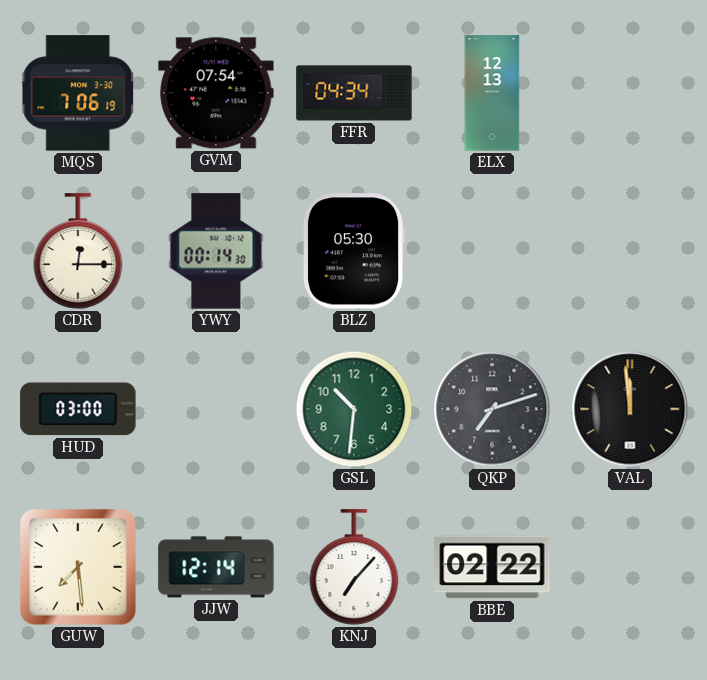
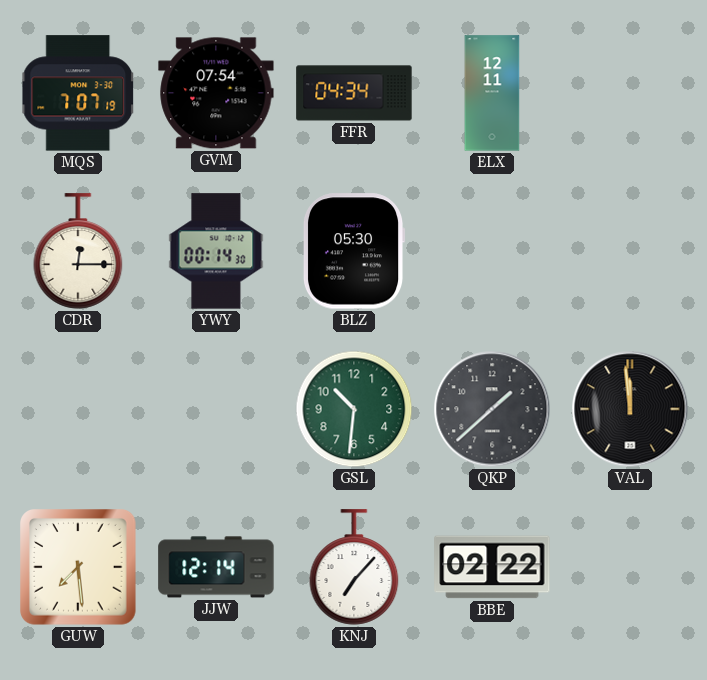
MQS: 7:06 -> 7:07 (78, 93)
ELX: 12:13 -> 12:11 (492, 93)
HUD: 03:00 -> none (78, 409)
QKP: 7:12 -> 1:38 (492, 409)
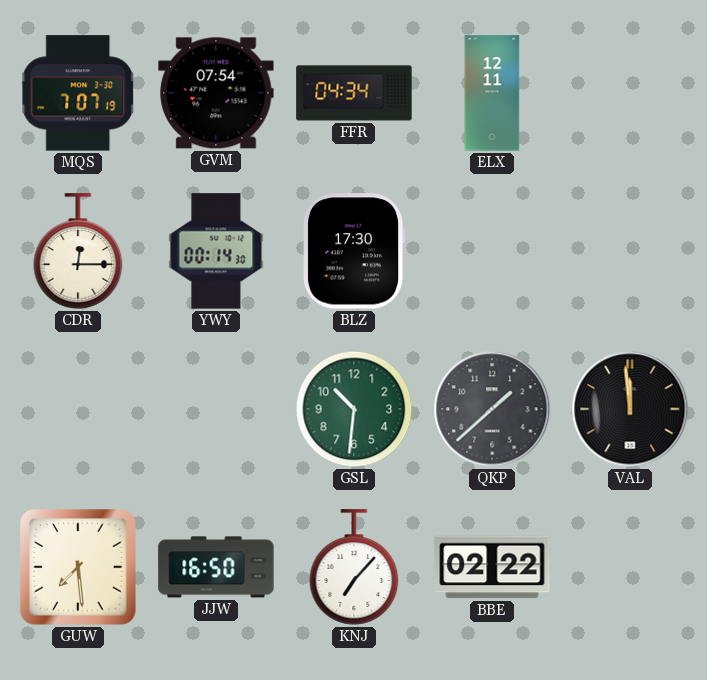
BLZ: 05:30 -> 17:30 (354, 251)
JJW: 12:14 -> 16:50 (216, 567)
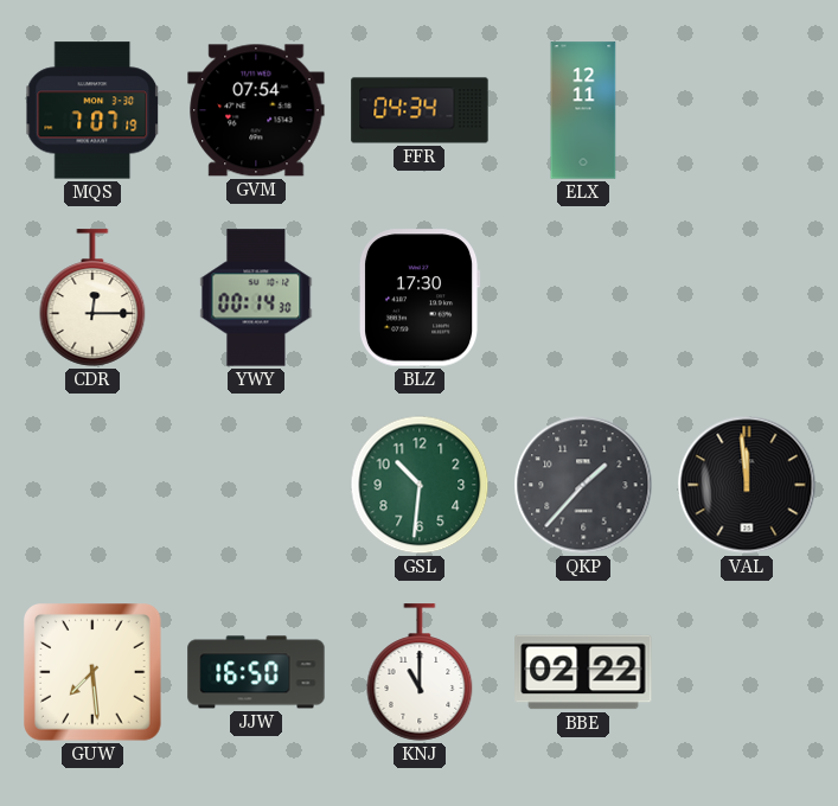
QKP: 1:38 -> 1:37 (583, 485)
KNJ: 7:07 -> 11:00 (420, 672)
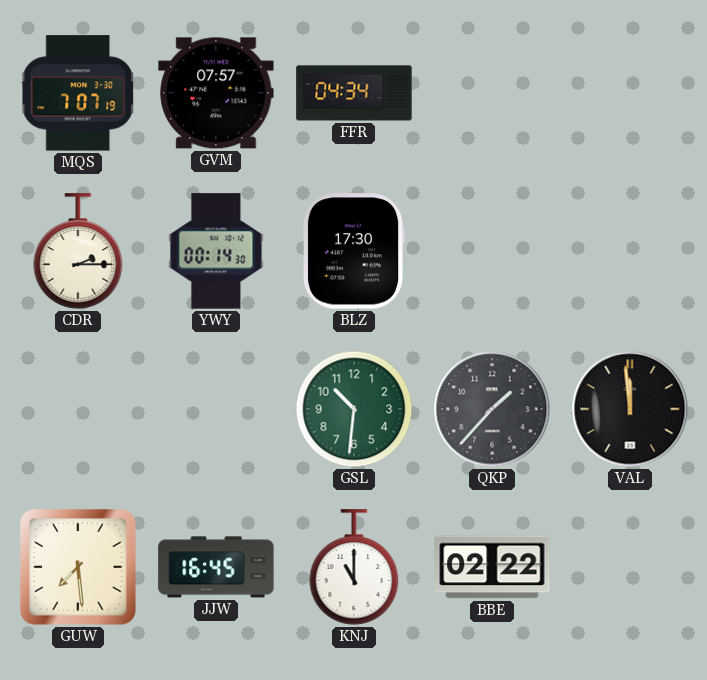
GVM: 07:54 -> 07:57 (216, 93)
ELX: 12:11 -> none (583, 110)
CDR: 12:15 -> 2:15 (78, 251)
JJW: 16:50 -> 16:45 (216, 567)
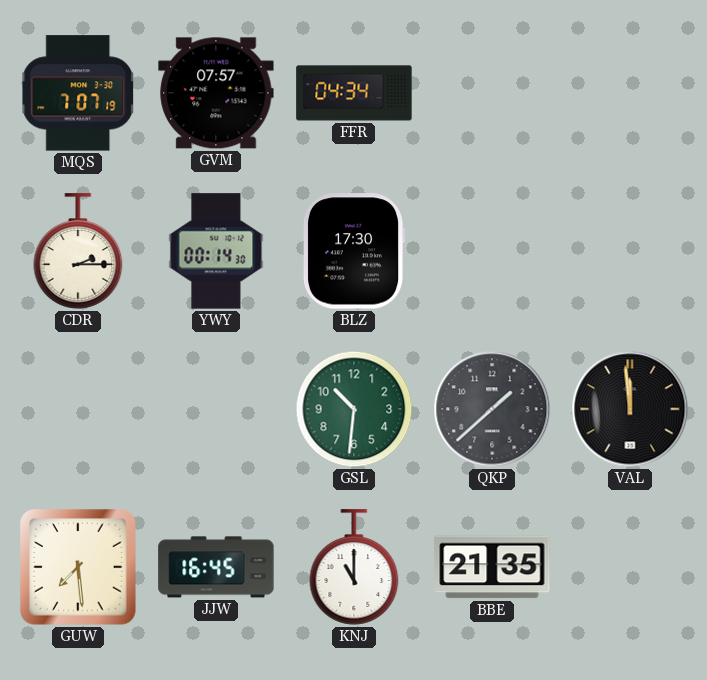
QKP: 1:37 -> 1:38 (492, 409)
BBE: 02:22 -> 21:35 (492, 567)
